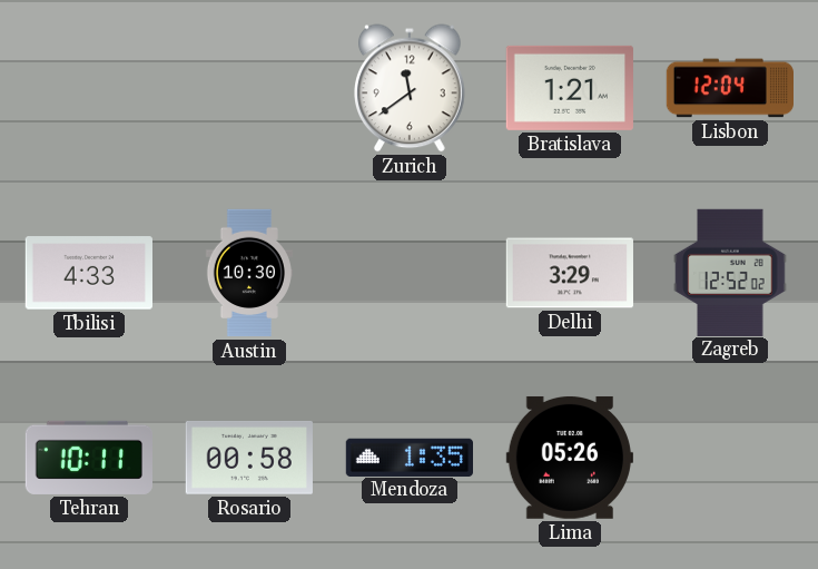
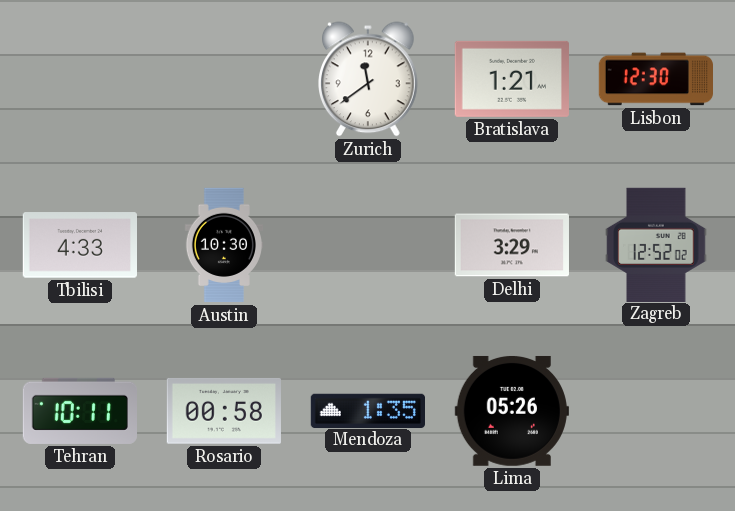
Lisbon: 12:04 -> 12:30 (655, 79)
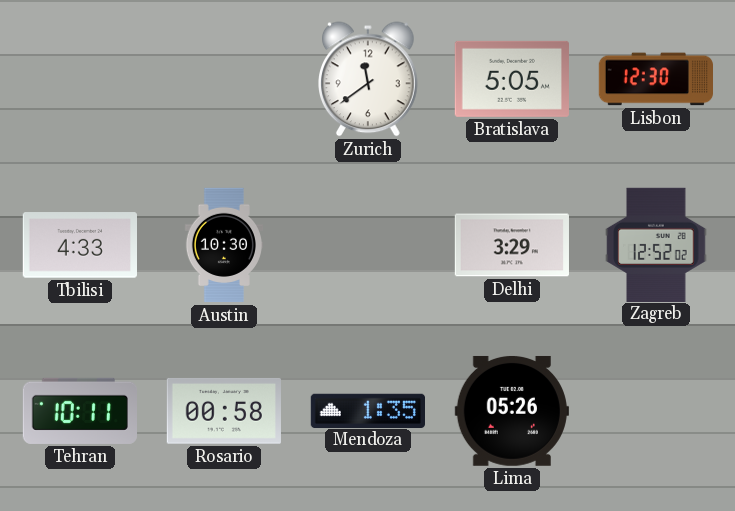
Bratislava: 1:21 -> 5:05 (512, 79)
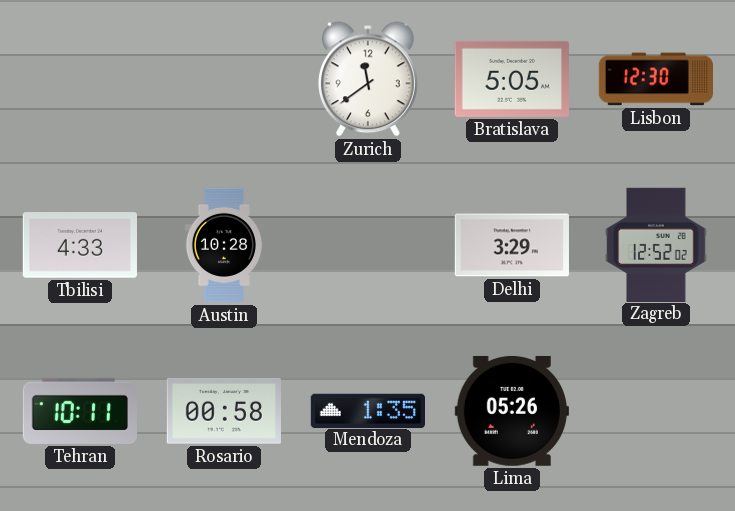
Austin: 10:30 -> 10:28 (223, 245)
